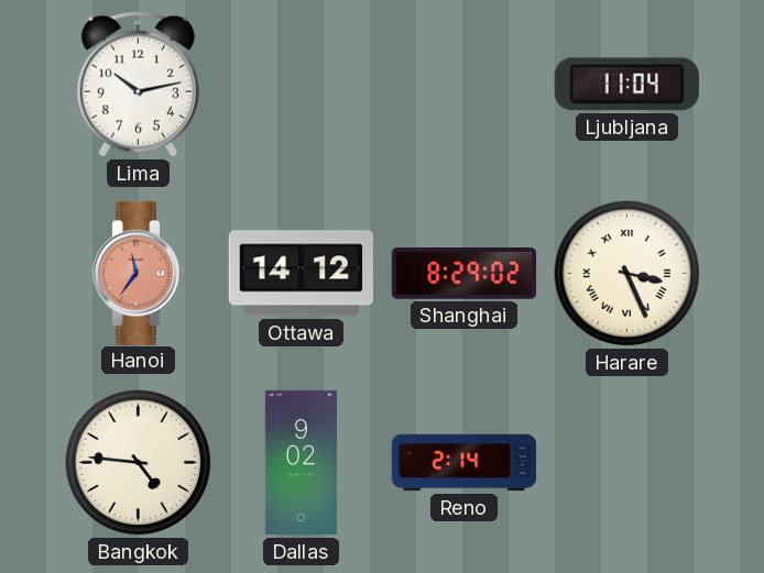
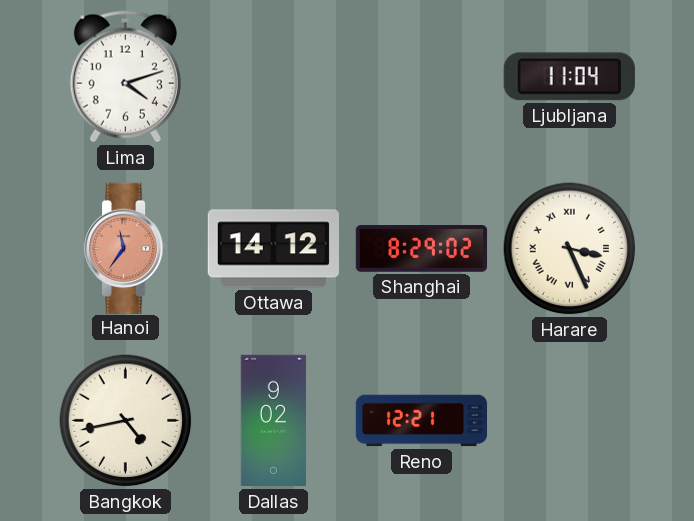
Lima: 10:13 -> 4:12 (125, 77)
Bangkok: 4:46 -> 4:43 (126, 421)
Reno: 2:14 -> 12:21 (422, 421)
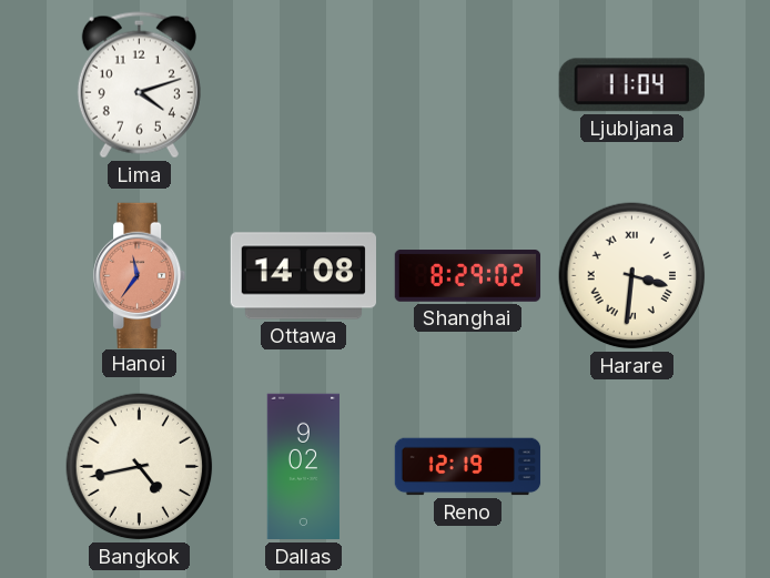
Ottawa: 14:12 -> 14:08 (303, 276)
Harare: 3:26 -> 3:31 (632, 276)
Reno: 12:21 -> 12:19 (468, 467)
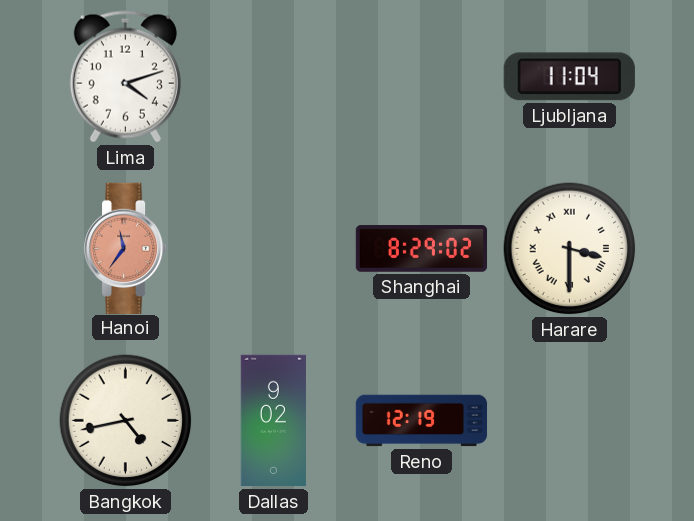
Ottawa: 14:08 -> none (303, 276)
Harare: 3:31 -> 3:30 (570, 249)
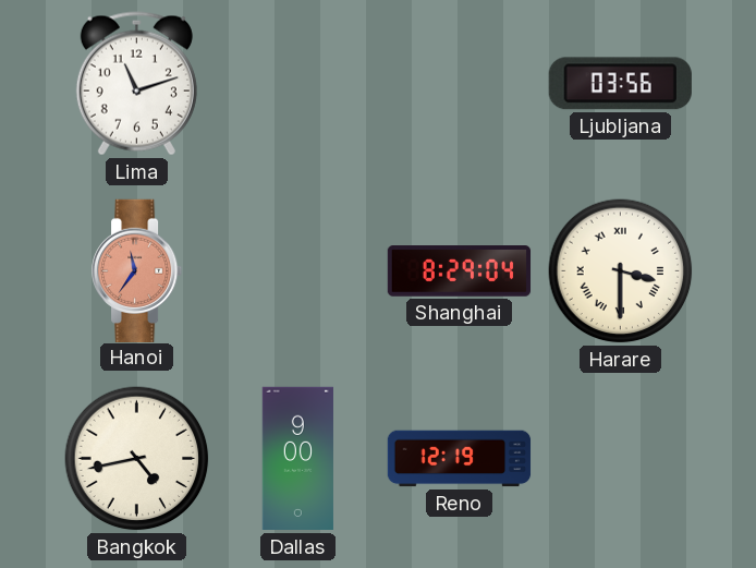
Lima: 4:12 -> 11:12 (136, 84)
Ljubljana: 11:04 -> 03:56 (620, 84)
Shanghai: 8:29:02 -> 8:29:04 (460, 271)
Dallas: 9:02 -> 9:00 (297, 459)
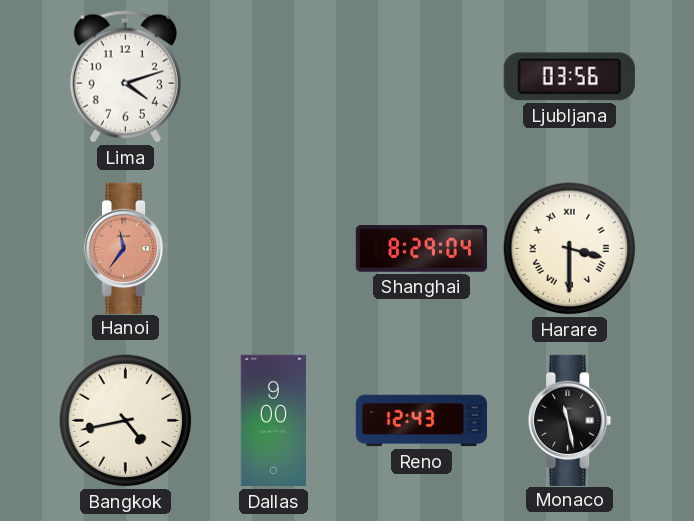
Lima: 11:12 -> 4:12 (125, 77)
Reno: 12:19 -> 12:43 (422, 421)
Monaco: none -> 11:28 (571, 420)
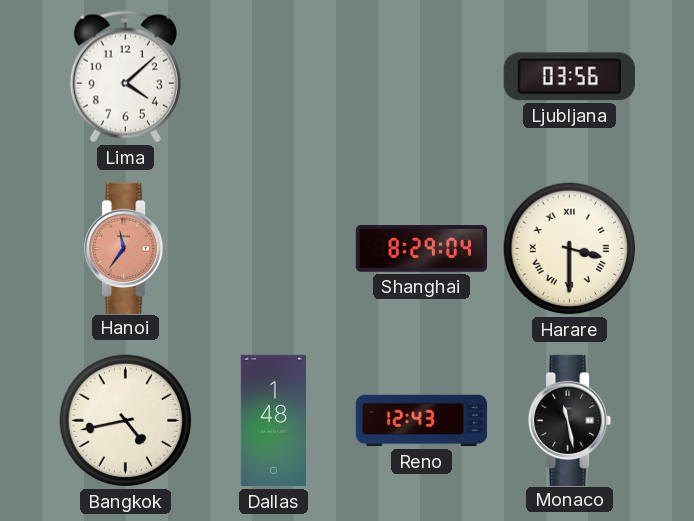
Lima: 4:12 -> 4:08 (125, 77)
Dallas: 9:00 -> 1:48 (273, 421)
